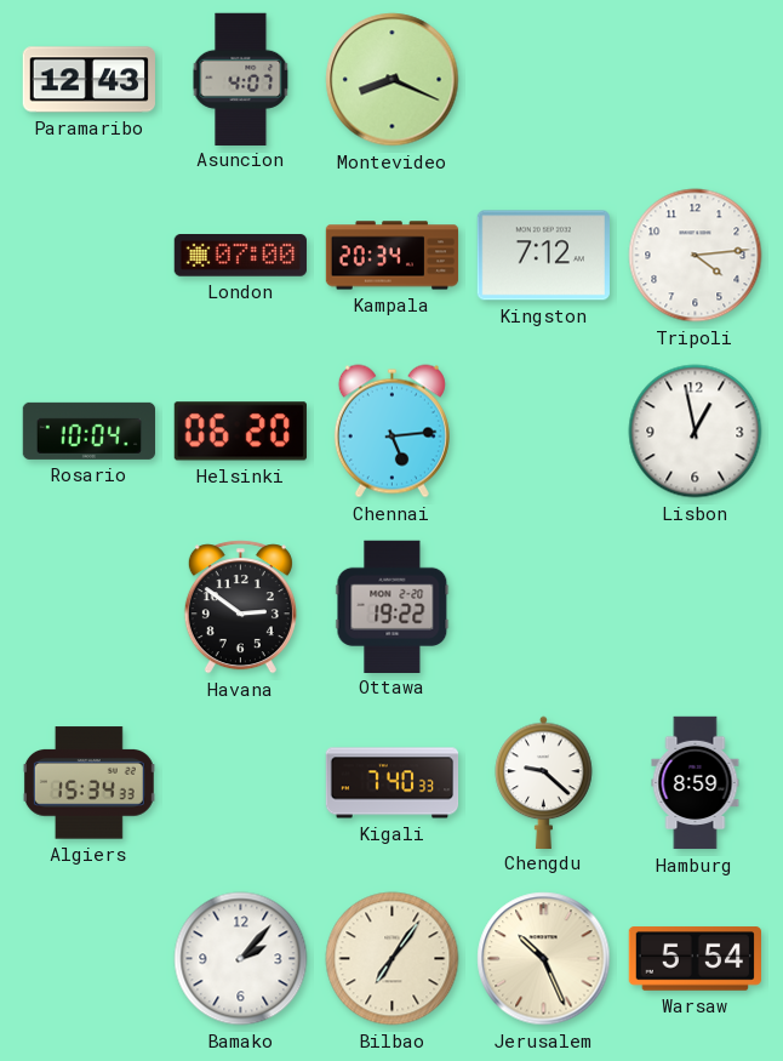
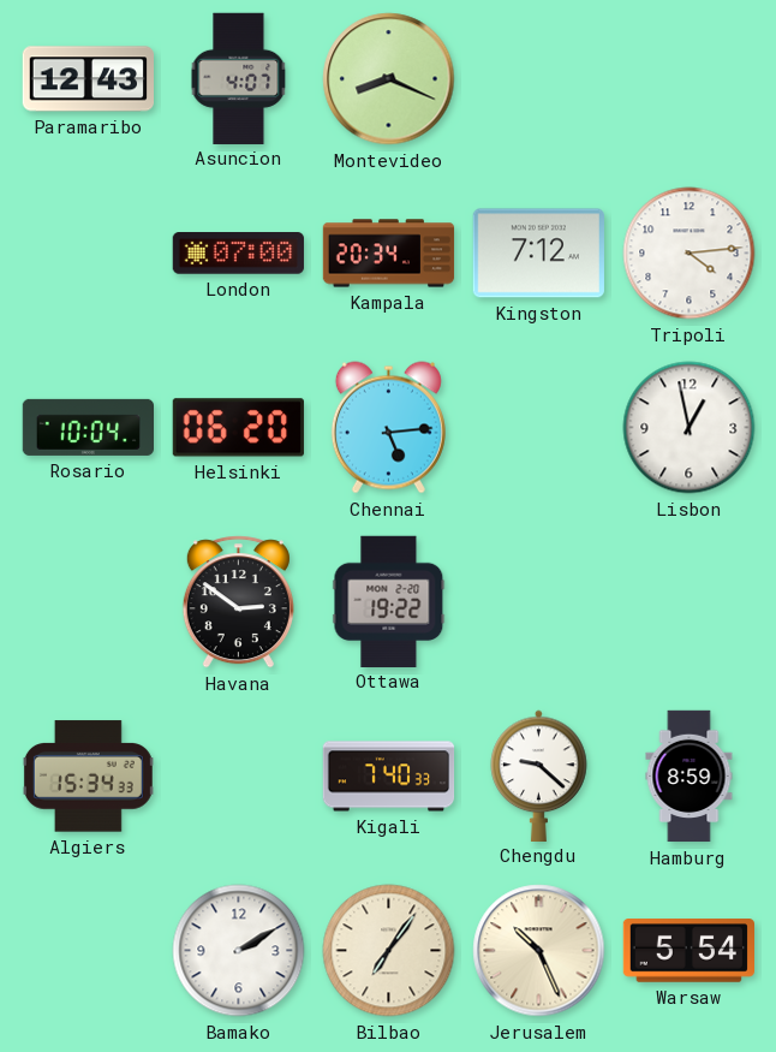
Bamako: 2:07 -> 2:10 (239, 951)
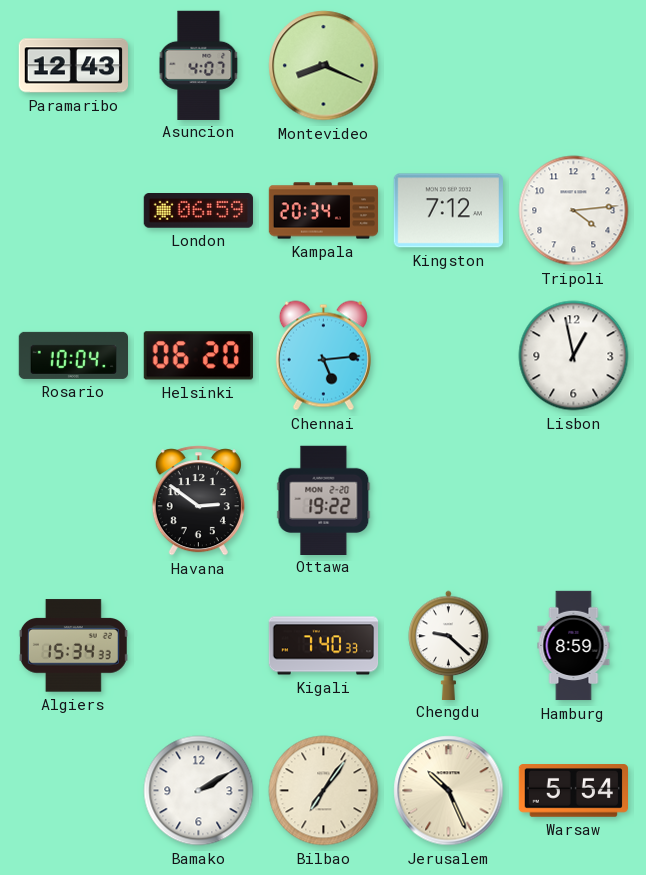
London: 07:00 -> 06:59 (198, 211)
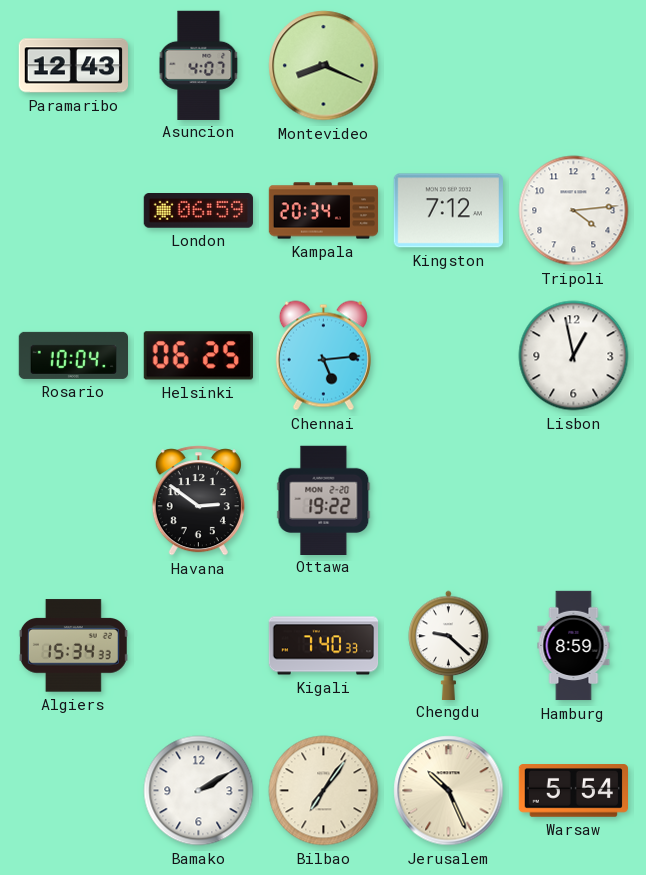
Helsinki: 06:20 -> 06:25 (198, 356)
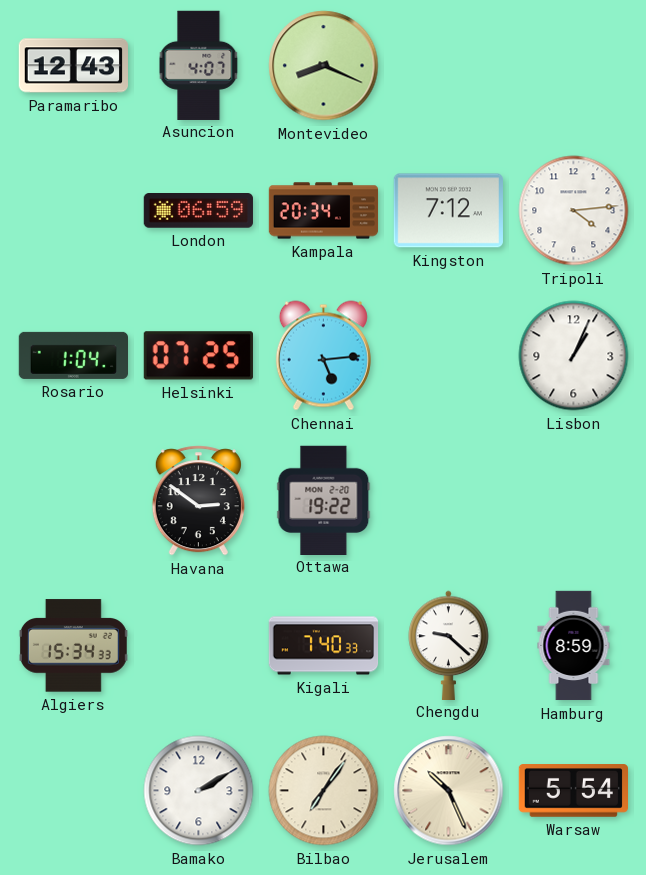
Rosario: 10:04 -> 1:04 (73, 355)
Helsinki: 06:25 -> 07:25 (198, 356)
Lisbon: 12:58 -> 1:04 (574, 356)
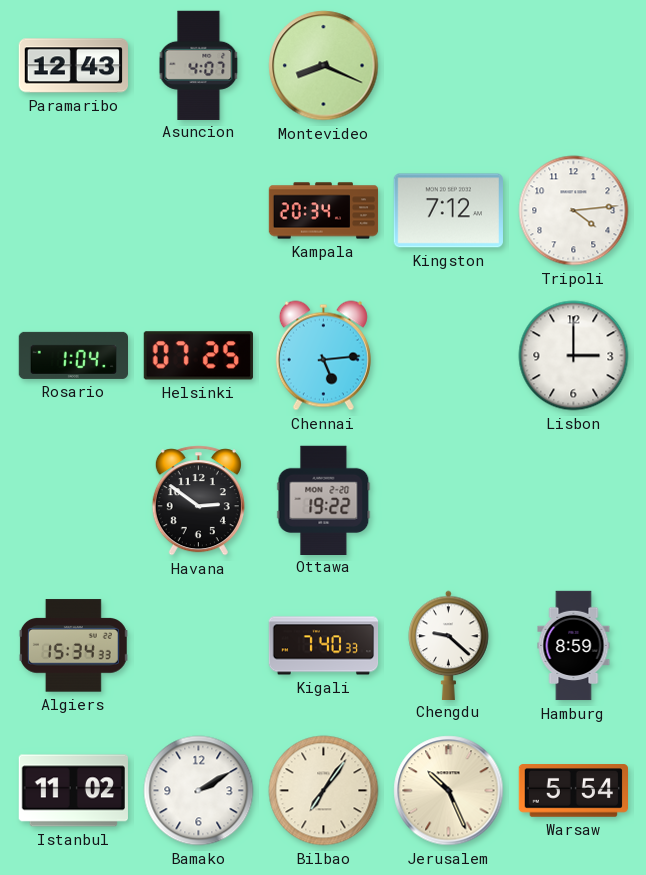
London: 06:59 -> none (198, 211)
Lisbon: 1:04 -> 3:00 (574, 356)
Istanbul: none -> 11:02 (73, 791)
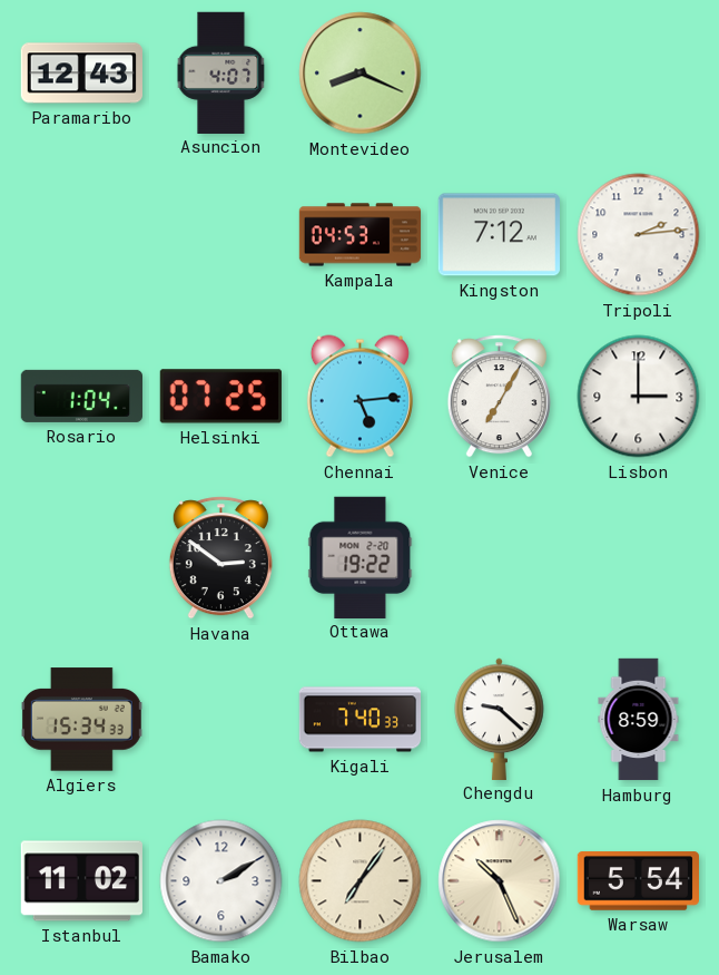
Kampala: 20:34 -> 04:53 (361, 235)
Tripoli: 4:14 -> 2:14 (639, 235)
Venice: none -> 7:05 (499, 397)
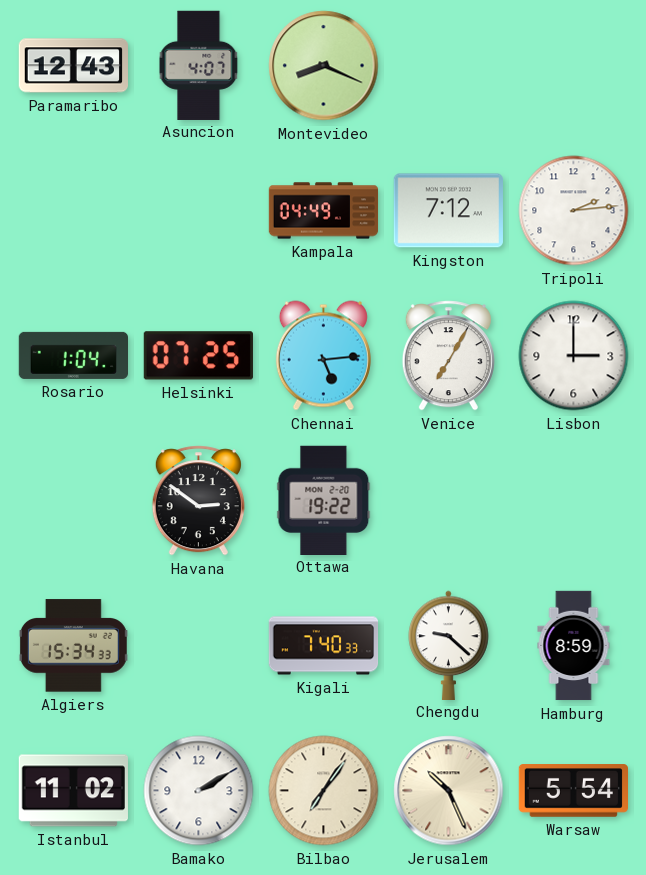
Kampala: 04:53 -> 04:49 (324, 211)
